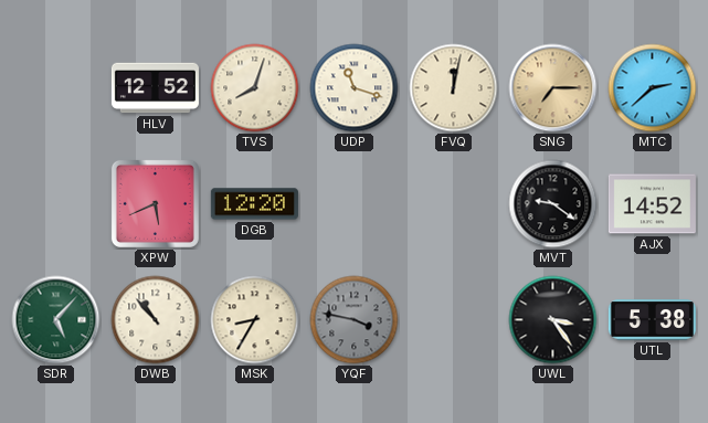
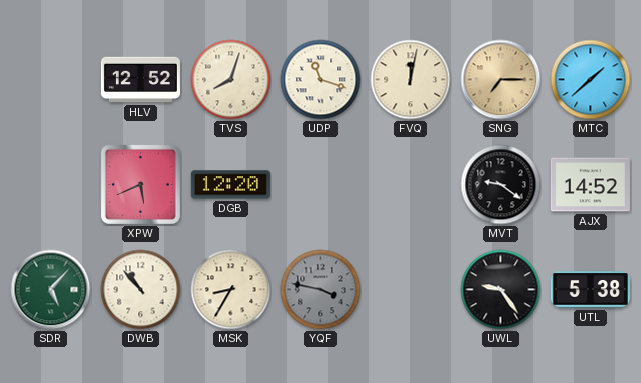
MTC: 2:38 -> 1:38 (591, 80)
UWL: 3:24 -> 9:24 (501, 290)
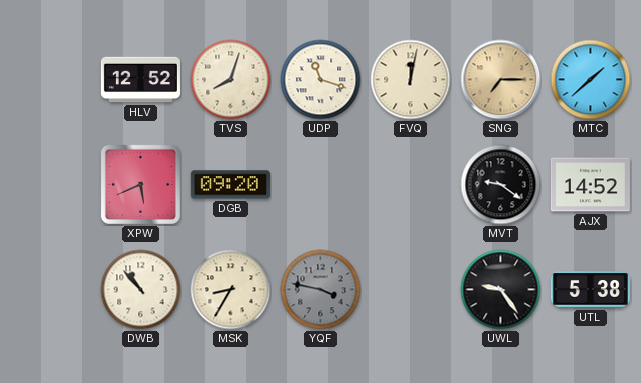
DGB: 12:20 -> 09:20 (230, 185)
SDR: 5:07 -> none (51, 290)
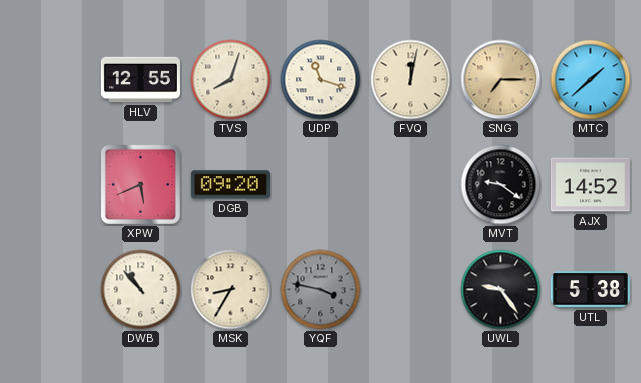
HLV: 12:52 -> 12:55 (140, 80)
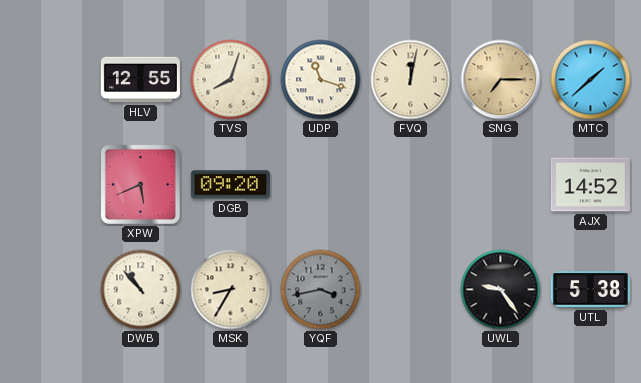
MVT: 9:21 -> none (501, 185)
YQF: 3:47 -> 3:43 (321, 290)
